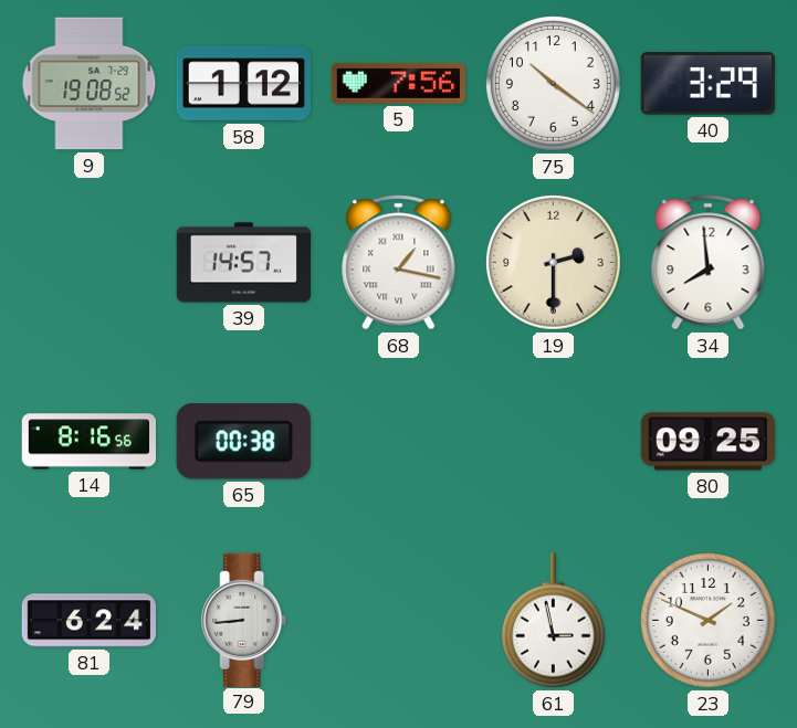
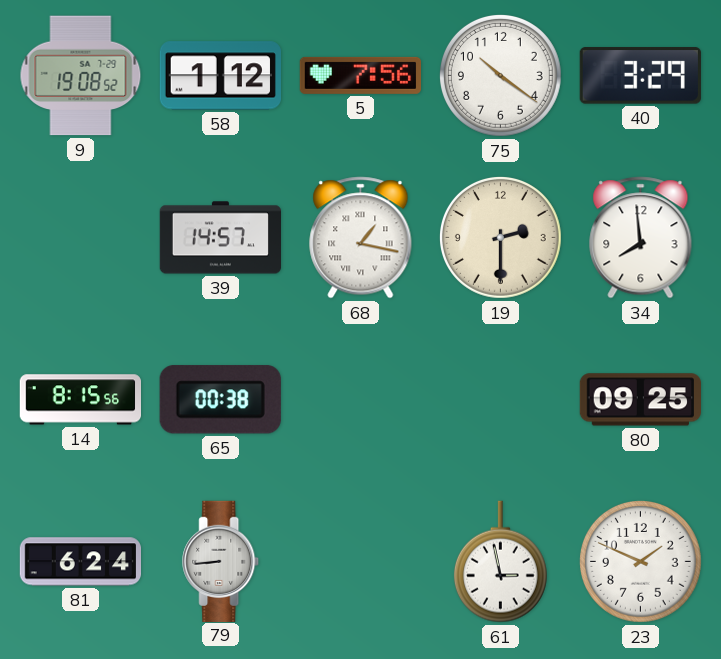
14: 8:16 -> 8:15 (80, 400)
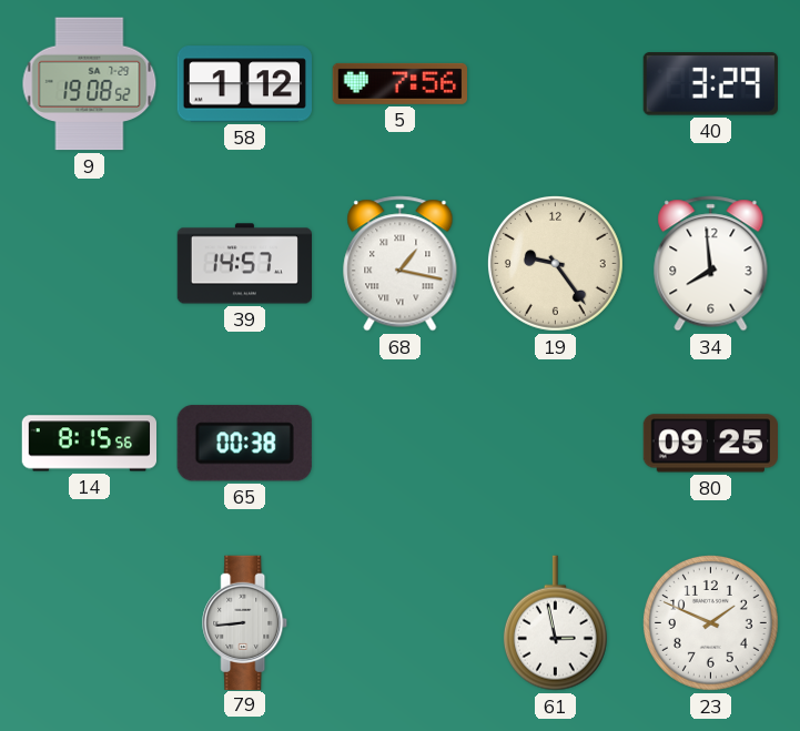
75: 10:21 -> none (500, 75)
19: 2:30 -> 9:24 (555, 263)
81: 6:24 -> none (81, 562)
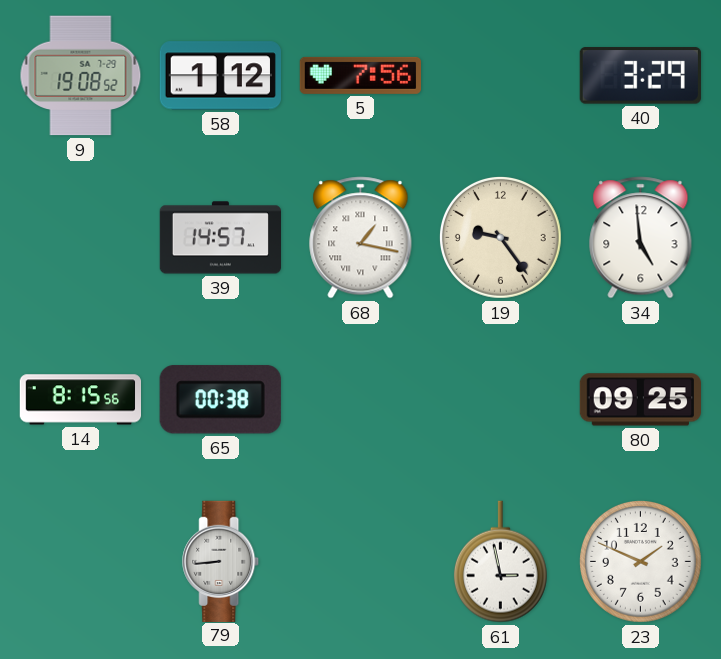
34: 7:59 -> 4:59 (641, 238)
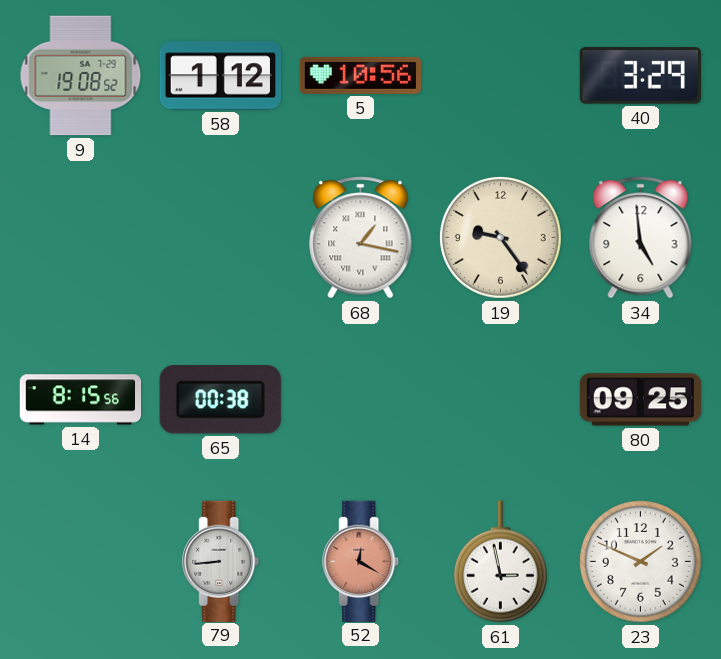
5: 7:56 -> 10:56 (360, 75)
39: 14:57 -> none (220, 238)
52: none -> 12:20 (361, 561)
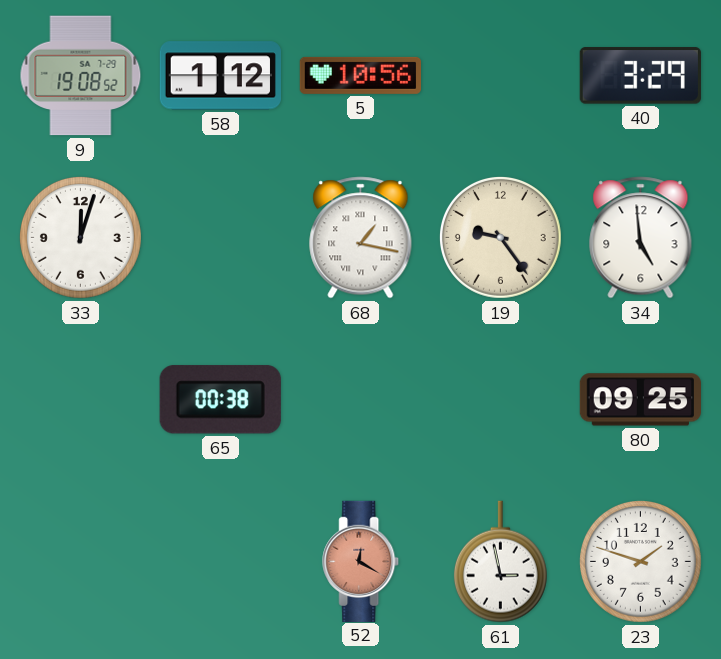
33: none -> 12:03 (80, 237)
14: 8:15 -> none (80, 400)
79: 8:44 -> none (221, 561)
23: 1:49 -> 1:48 (640, 561)
